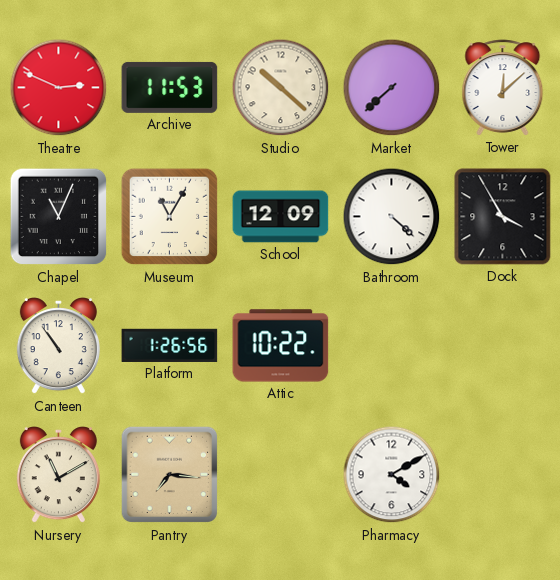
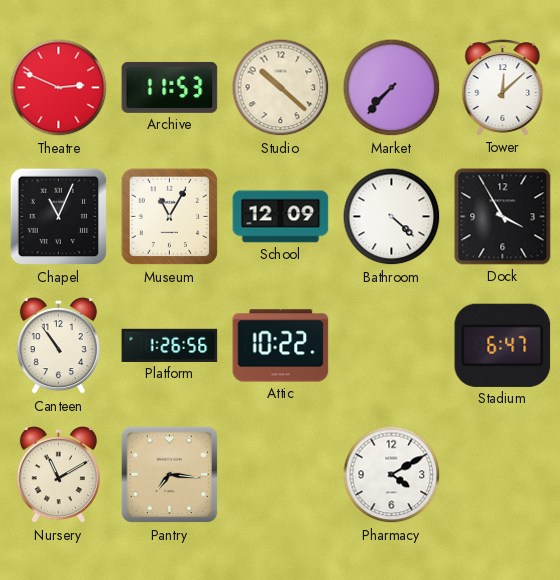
Market: 7:38 -> 7:37 (392, 88)
Stadium: none -> 6:47 (503, 345)
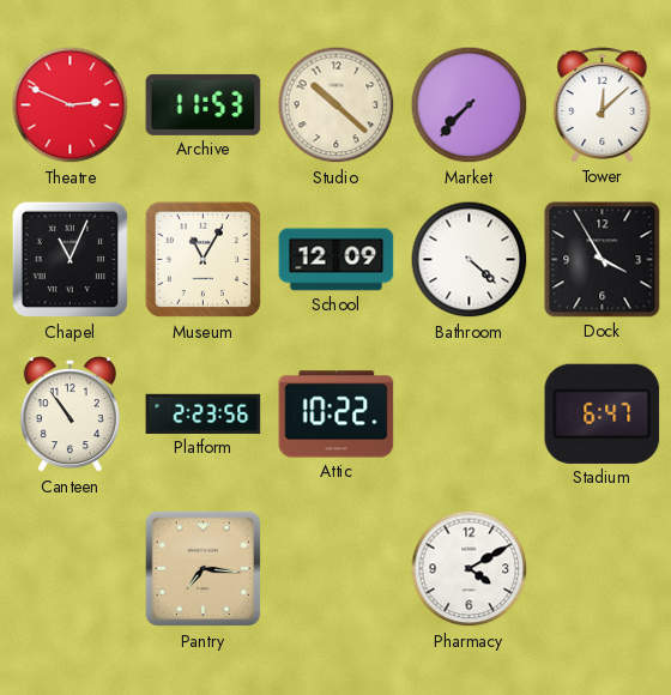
Platform: 1:26 -> 2:23 (204, 413)
Nursery: 11:10 -> none (58, 475)
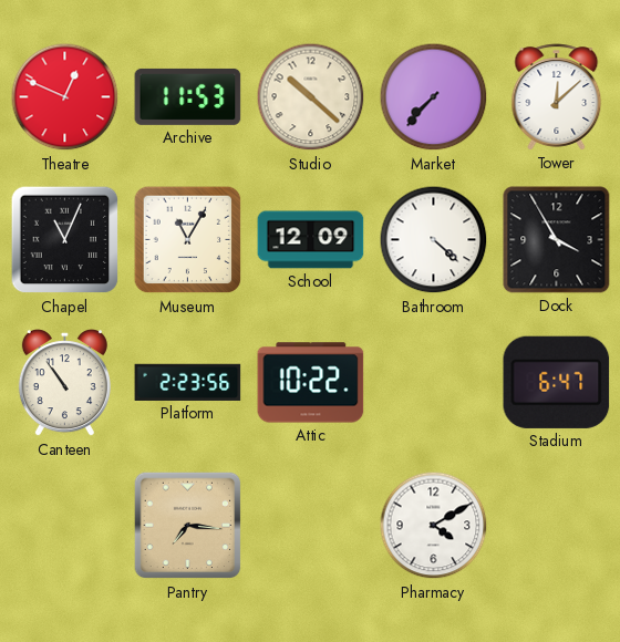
Theatre: 2:49 -> 12:49 (65, 97)
